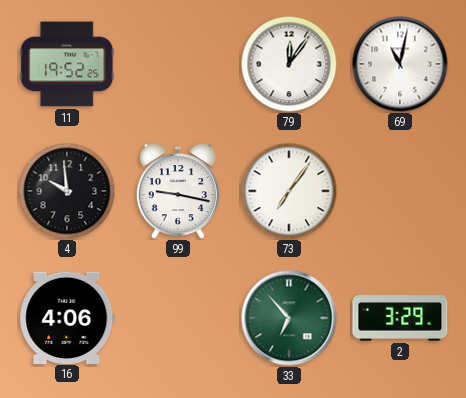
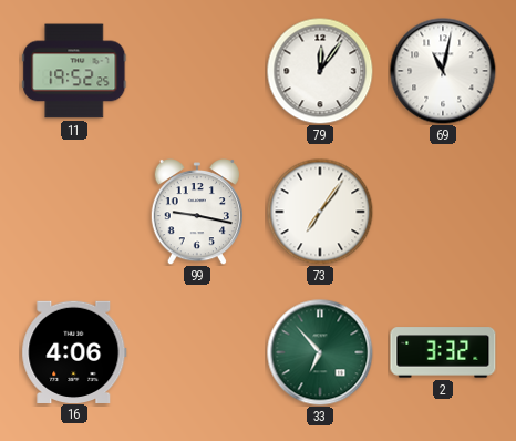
4: 9:59 -> none (67, 191)
2: 3:29 -> 3:32 (443, 352)
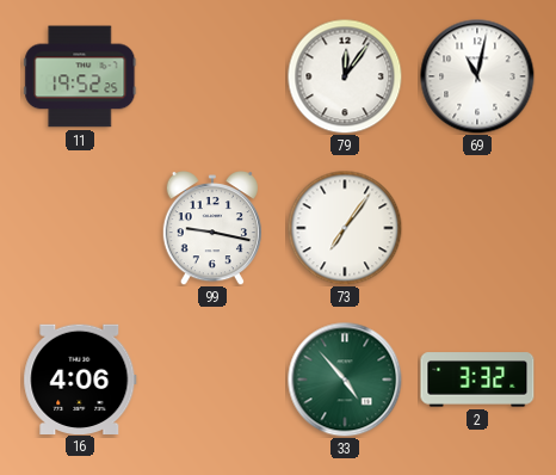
33: 6:53 -> 4:53 (345, 380)
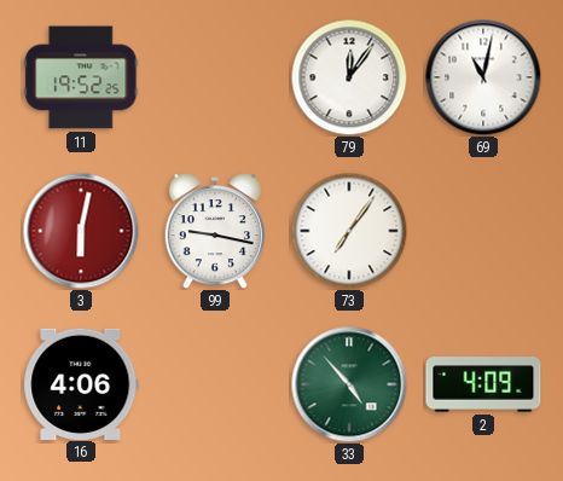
3: none -> 6:02 (81, 231)
2: 3:32 -> 4:09 (483, 384)
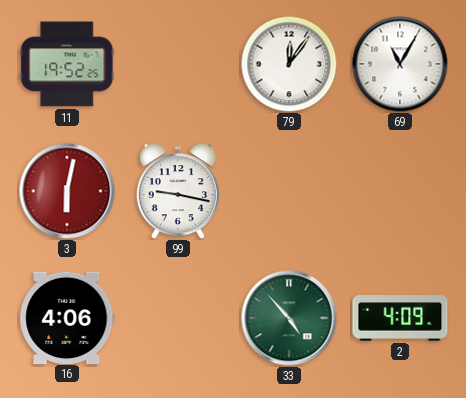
69: 11:02 -> 11:05 (400, 64)
73: 7:06 -> none (349, 231)
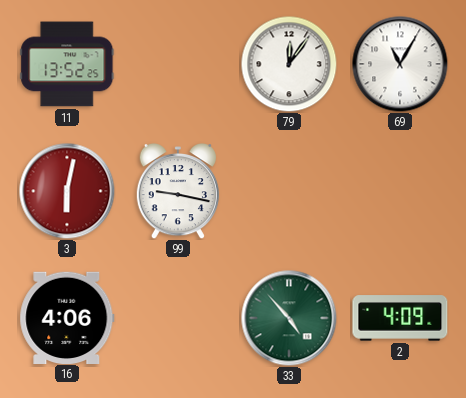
11: 19:52 -> 13:52 (67, 64)
